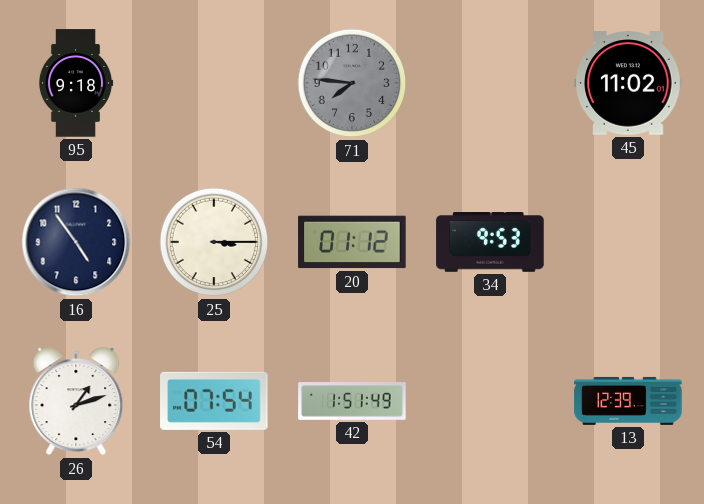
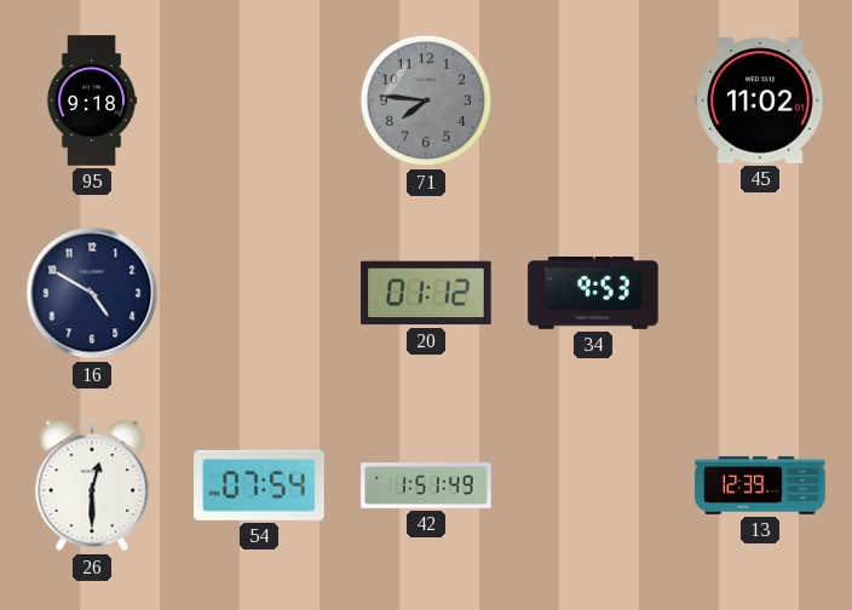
16: 4:54 -> 4:50 (92, 293)
25: 3:15 -> none (214, 242)
26: 1:12 -> 12:30 (92, 485)
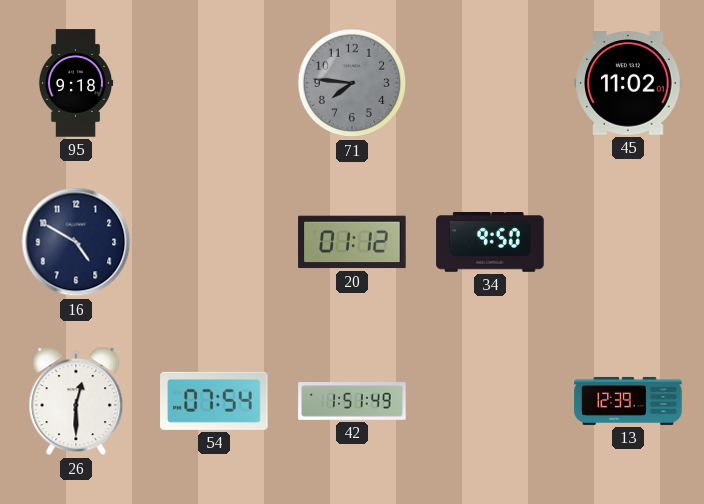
34: 9:53 -> 9:50 (490, 243)
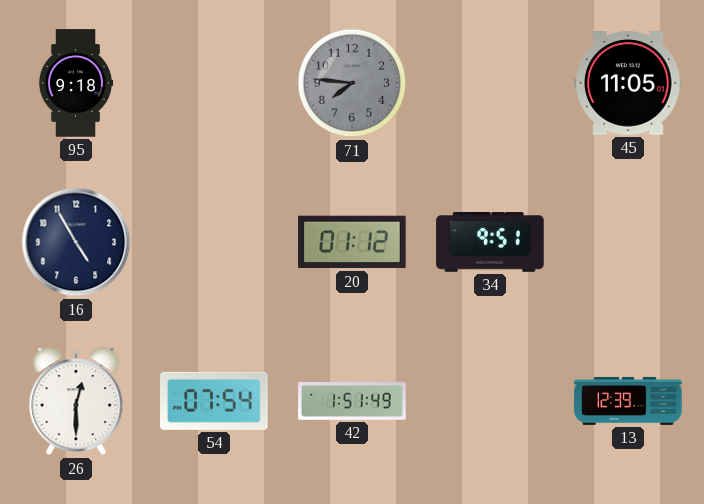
45: 11:02 -> 11:05 (628, 83)
16: 4:50 -> 4:55 (76, 242)
34: 9:50 -> 9:51 (490, 243)
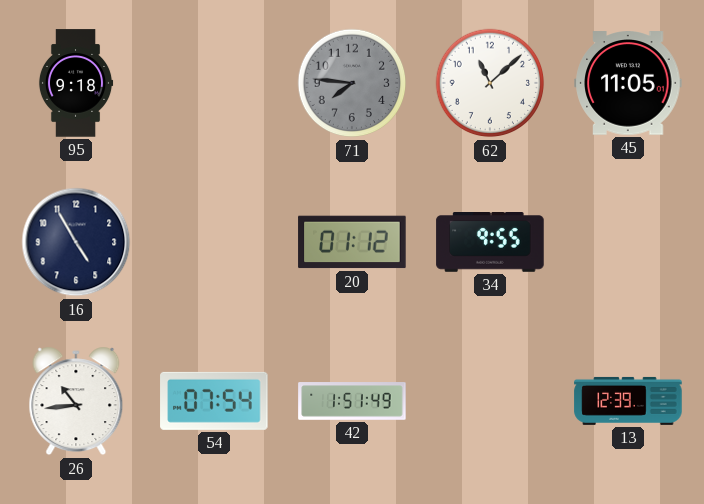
62: none -> 11:08 (490, 83)
34: 9:51 -> 9:55 (490, 243)
26: 12:30 -> 10:44 (76, 401)
